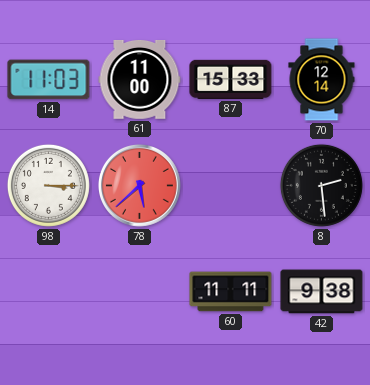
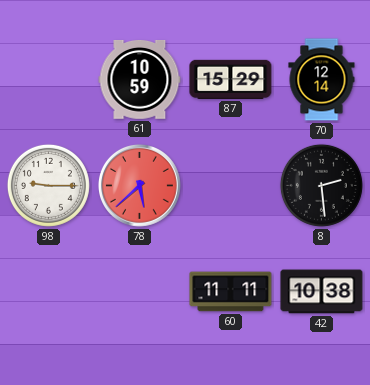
14: 11:03 -> none (49, 80)
61: 11:00 -> 10:59 (140, 80)
87: 15:33 -> 15:29 (231, 79)
98: 3:15 -> 9:15 (48, 185)
42: 9:38 -> 10:38 (322, 292)
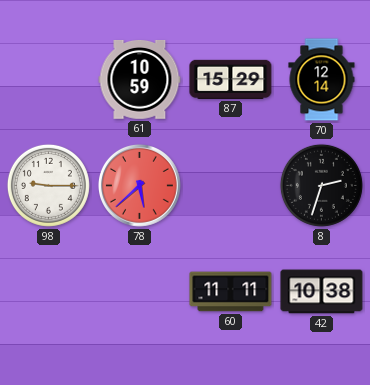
8: 2:29 -> 2:33 (321, 185)
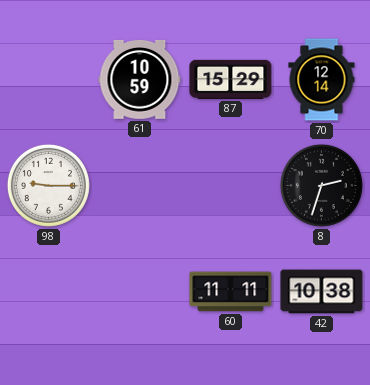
78: 5:38 -> none (140, 186)
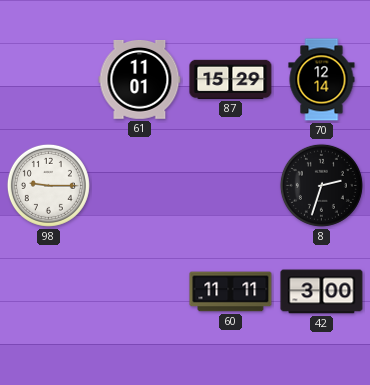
61: 10:59 -> 11:01 (140, 80)
42: 10:38 -> 3:00 (322, 292)
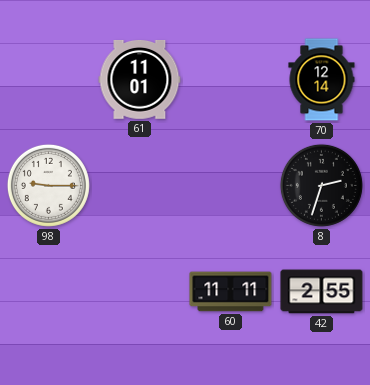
87: 15:29 -> none (231, 79)
42: 3:00 -> 2:55 (322, 292)
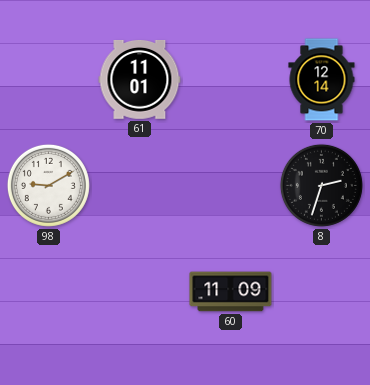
98: 9:15 -> 9:10 (48, 185)
60: 11:11 -> 11:09 (231, 292)
42: 2:55 -> none (322, 292)
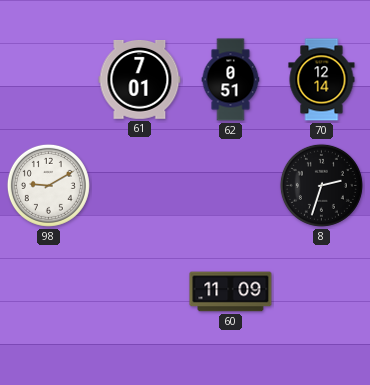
61: 11:01 -> 7:01 (140, 80)
62: none -> 0:51 (231, 80)
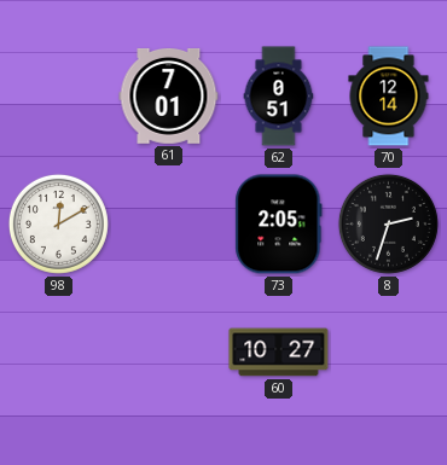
98: 9:10 -> 12:10 (58, 223)
73: none -> 2:05 (279, 225)
60: 11:09 -> 10:27 (279, 353)
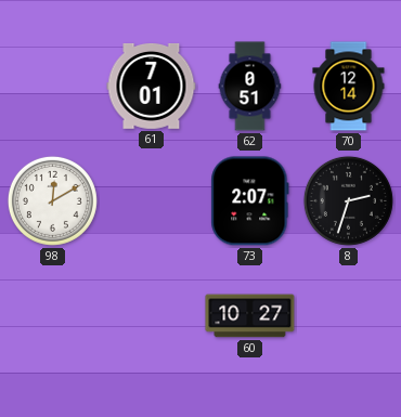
73: 2:05 -> 2:07 (250, 201)
